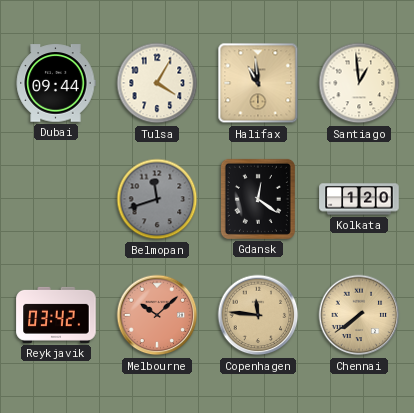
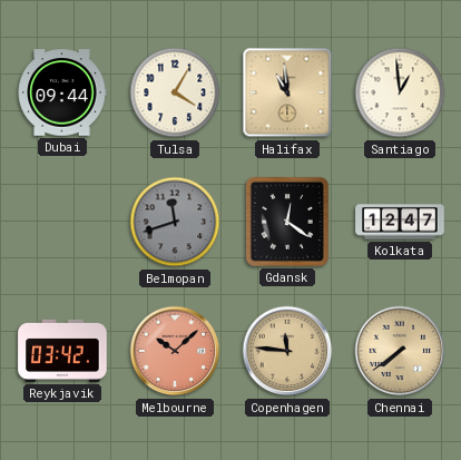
Kolkata: 1:20 -> 12:47 (400, 222)
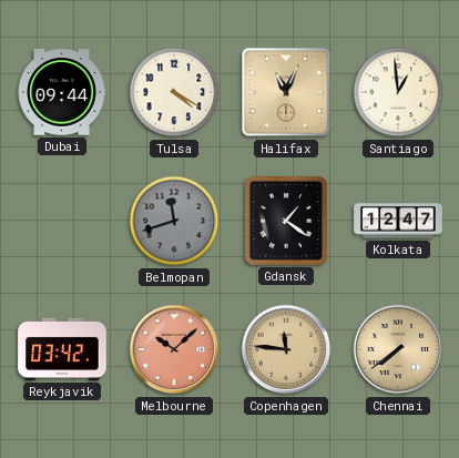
Tulsa: 4:05 -> 4:20 (174, 92)
Halifax: 10:59 -> 11:04 (286, 92)
Gdansk: 12:21 -> 1:21 (286, 221)
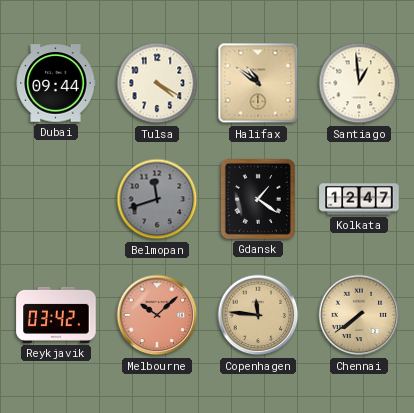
Halifax: 11:04 -> 10:51 (258, 83)
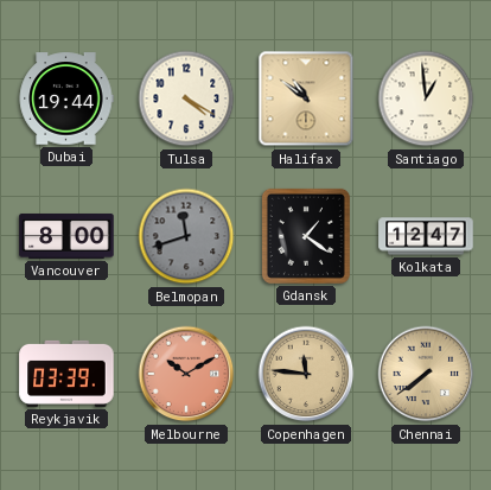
Dubai: 09:44 -> 19:44 (66, 98)
Vancouver: none -> 8:00 (66, 236)
Reykjavik: 03:42 -> 03:39 (66, 374)
Melbourne: 10:08 -> 10:10 (186, 374)
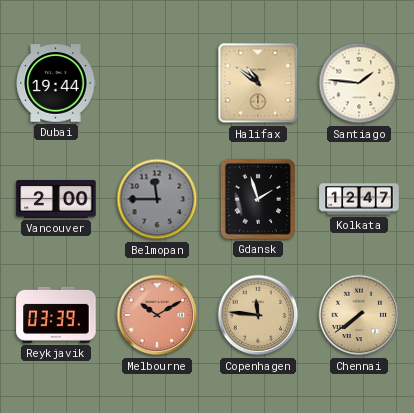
Tulsa: 4:20 -> none (186, 98)
Santiago: 12:59 -> 1:46 (359, 83)
Vancouver: 8:00 -> 2:00 (56, 199)
Belmopan: 11:42 -> 11:45 (157, 199)
Gdansk: 1:21 -> 1:57 (258, 199)
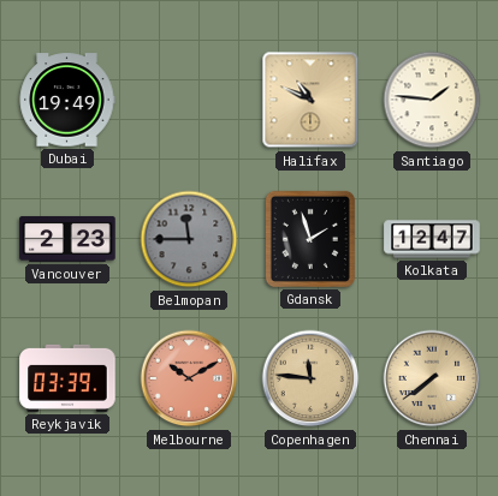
Dubai: 19:44 -> 19:49 (67, 100)
Halifax: 10:51 -> 10:49 (310, 100)
Vancouver: 2:00 -> 2:23 (67, 239)
